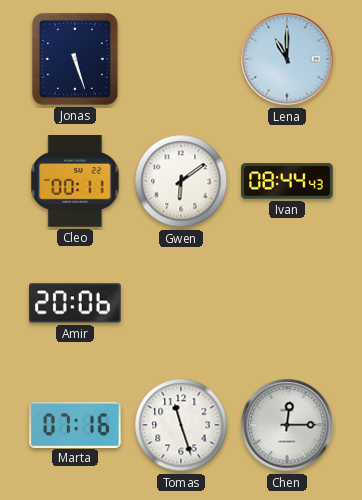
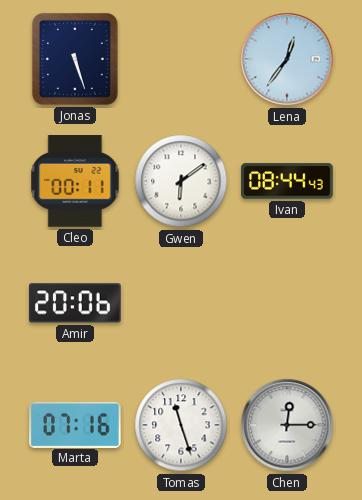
Lena: 11:00 -> 12:36 (287, 59)
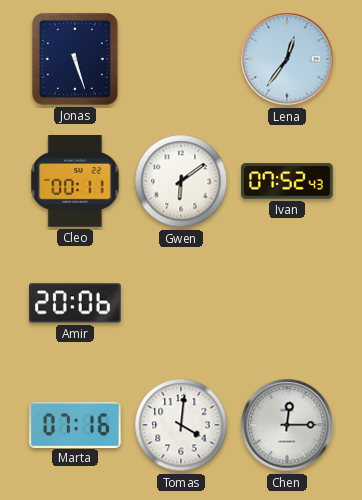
Ivan: 08:44 -> 07:52 (287, 181)
Tomas: 11:27 -> 4:01 (181, 425)
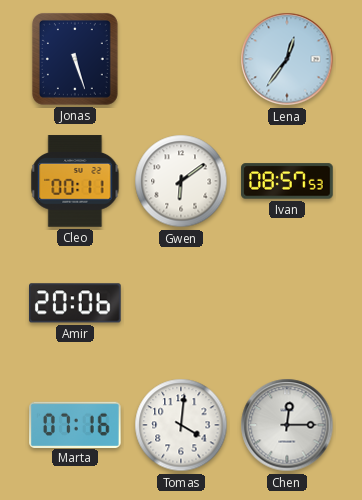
Ivan: 07:52 -> 08:57 (287, 181)
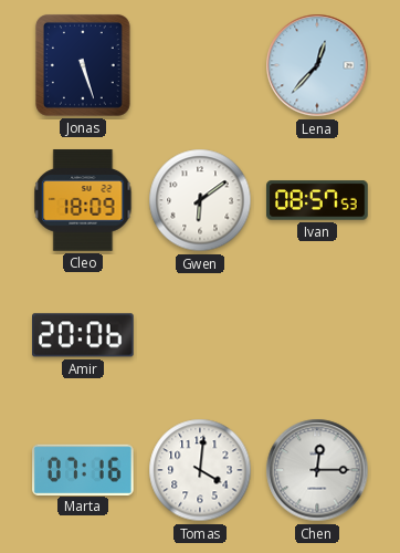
Lena: 12:36 -> 12:37 (317, 65)
Cleo: 00:11 -> 18:09 (83, 200)
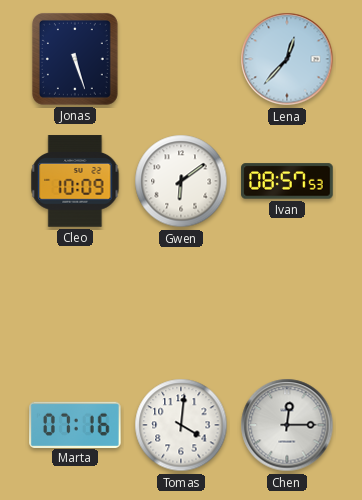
Cleo: 18:09 -> 10:09 (75, 181)
Amir: 20:06 -> none (84, 335)
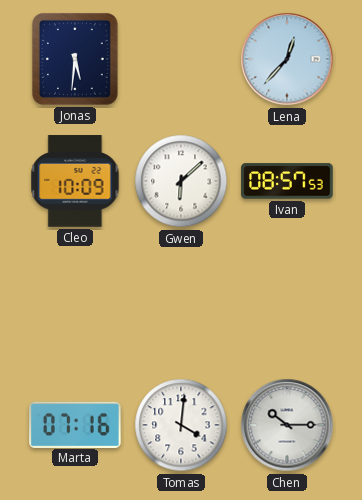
Jonas: 5:27 -> 5:31 (75, 59)
Gwen: 6:09 -> 6:08 (181, 181)
Chen: 12:15 -> 10:15 (287, 425)
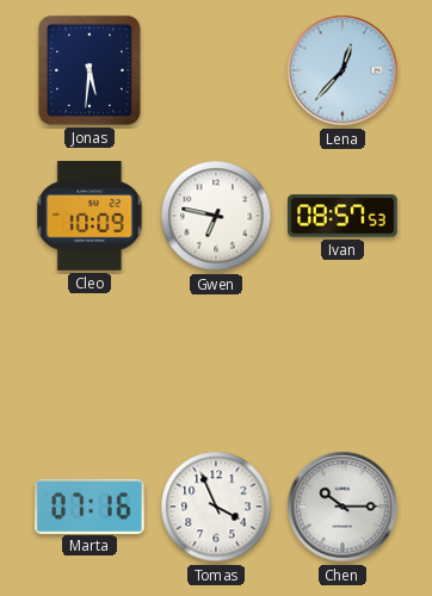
Gwen: 6:08 -> 6:47 (216, 216)
Tomas: 4:01 -> 3:56 (216, 507)
